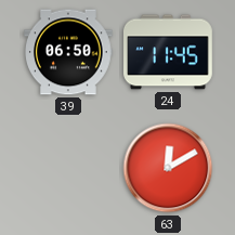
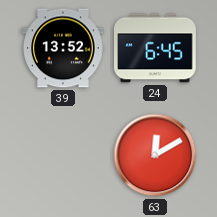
39: 06:50 -> 13:52 (64, 48)
24: 11:45 -> 6:45 (155, 48)
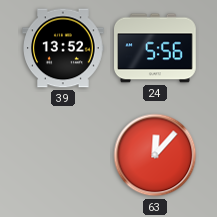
24: 6:45 -> 5:56 (155, 48)
63: 12:10 -> 12:07 (155, 155)
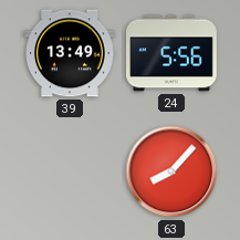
39: 13:52 -> 13:49 (71, 53)
63: 12:07 -> 8:07 (171, 171)
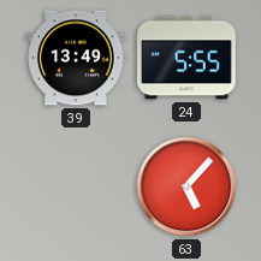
24: 5:56 -> 5:55 (186, 58)
63: 8:07 -> 5:07 (186, 186)
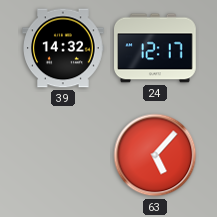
39: 13:49 -> 14:32 (64, 48)
24: 5:55 -> 12:17 (155, 48)
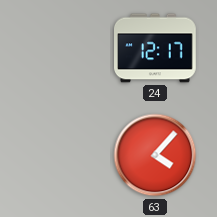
39: 14:32 -> none (64, 48)
63: 5:07 -> 4:07 (155, 155)
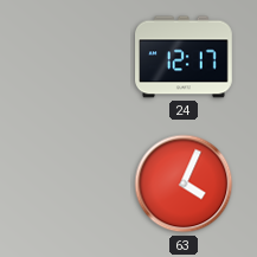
63: 4:07 -> 4:04 (184, 184)
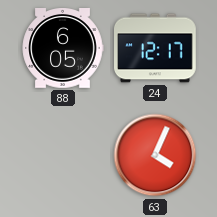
88: none -> 6:05 (63, 49)
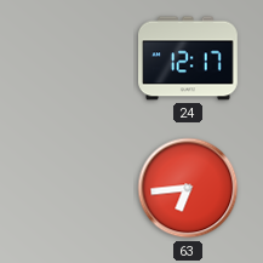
88: 6:05 -> none (63, 49)
63: 4:04 -> 6:44 (188, 188)
